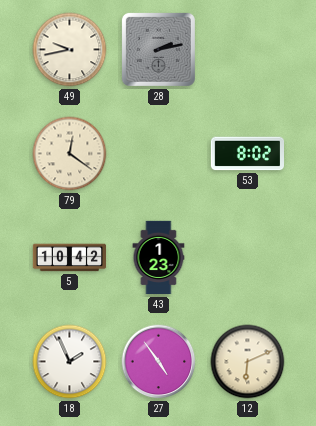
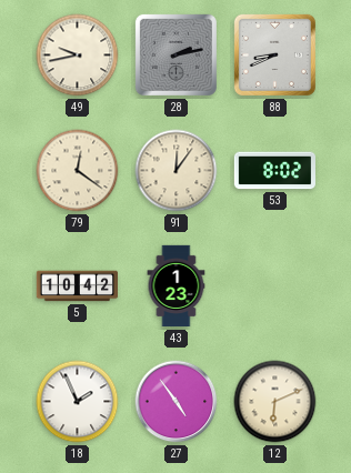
88: none -> 8:41 (274, 54)
91: none -> 12:06 (177, 171)
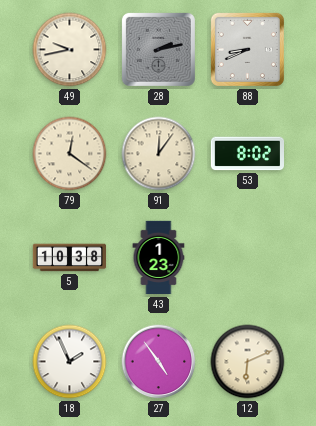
5: 10:42 -> 10:38 (69, 258)
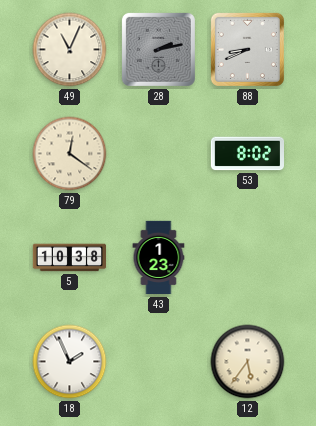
49: 9:43 -> 11:04 (70, 50)
91: 12:06 -> none (159, 154)
27: 4:54 -> none (159, 362)
12: 6:11 -> 5:36 (248, 362)
